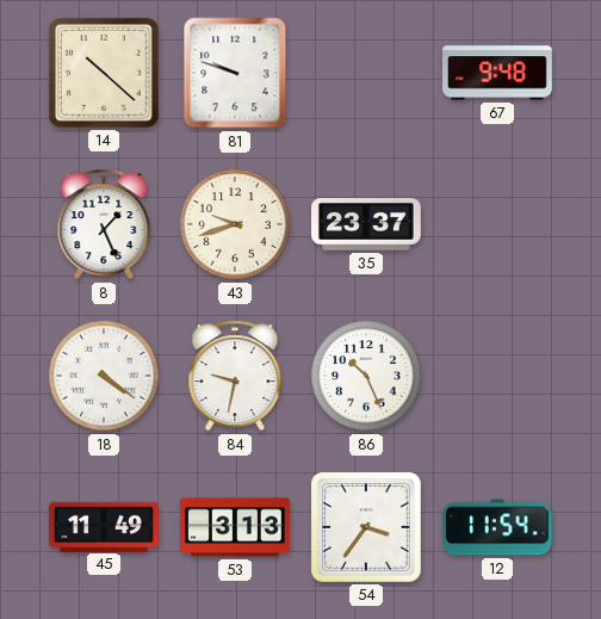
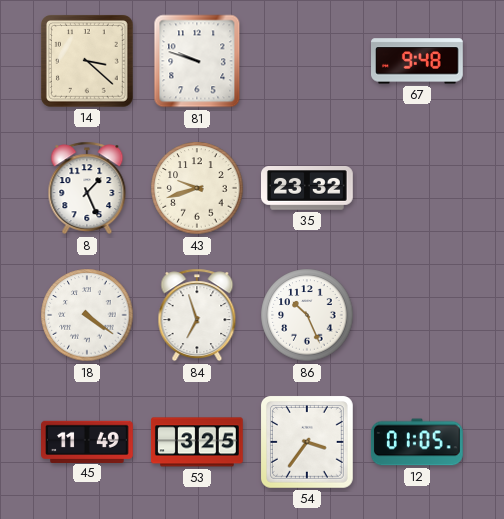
14: 10:22 -> 3:22 (87, 61)
35: 23:37 -> 23:32 (308, 189)
84: 9:32 -> 6:57 (197, 315)
53: 3:13 -> 3:25 (198, 442)
12: 11:54 -> 01:05 (417, 442)
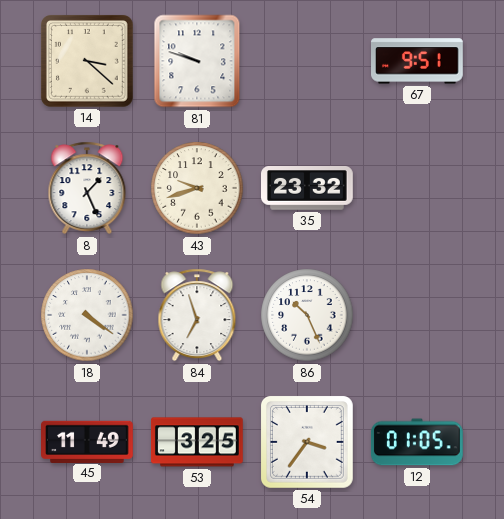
67: 9:48 -> 9:51 (418, 61)
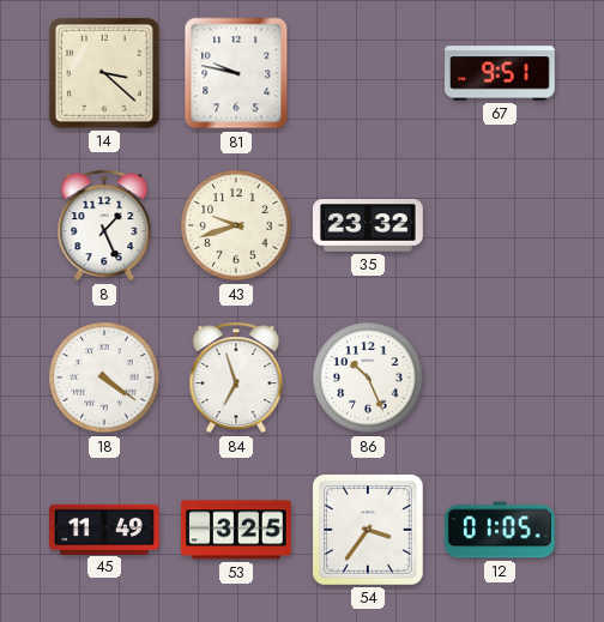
81: 9:48 -> 9:47 (236, 73)
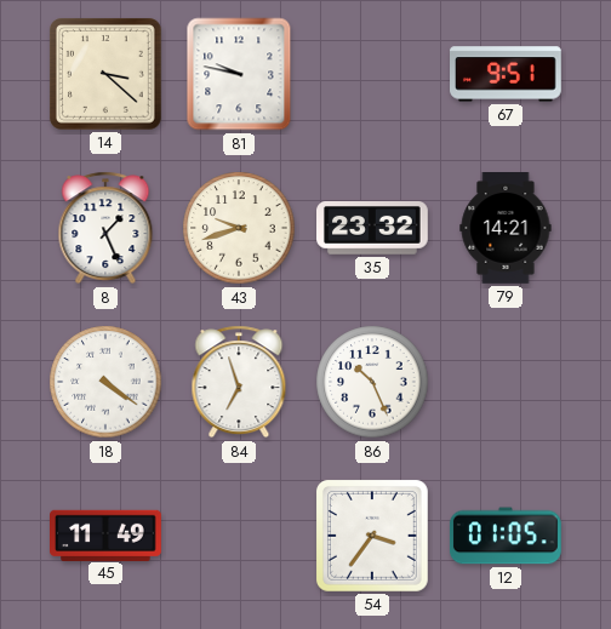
79: none -> 14:21 (506, 229)
53: 3:25 -> none (237, 530)
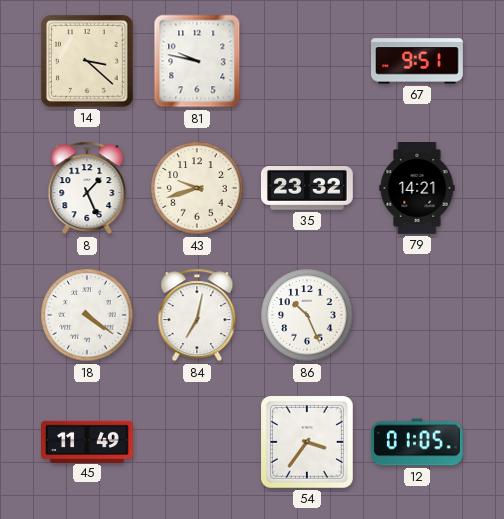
84: 6:57 -> 7:02 (197, 315)
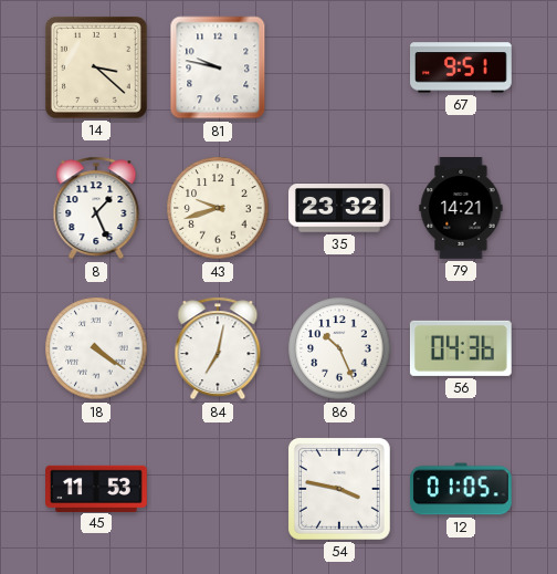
56: none -> 04:36 (461, 348)
45: 11:49 -> 11:53 (97, 488)
54: 3:36 -> 3:47 (339, 489)
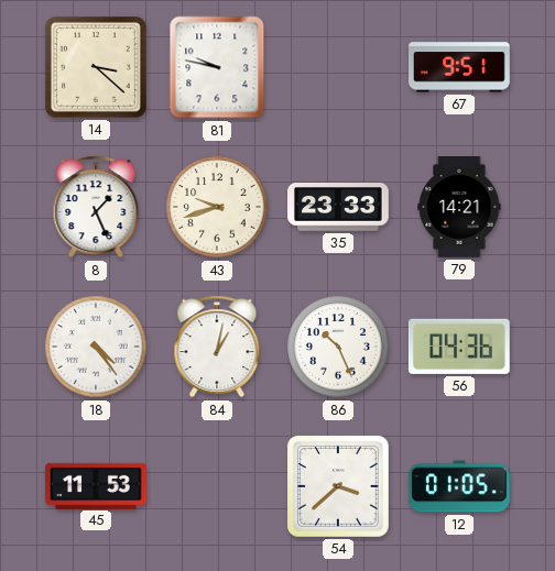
35: 23:32 -> 23:33 (339, 208)
18: 4:21 -> 4:24 (96, 347)
84: 7:02 -> 1:02 (217, 347)
54: 3:47 -> 3:38 (338, 486)
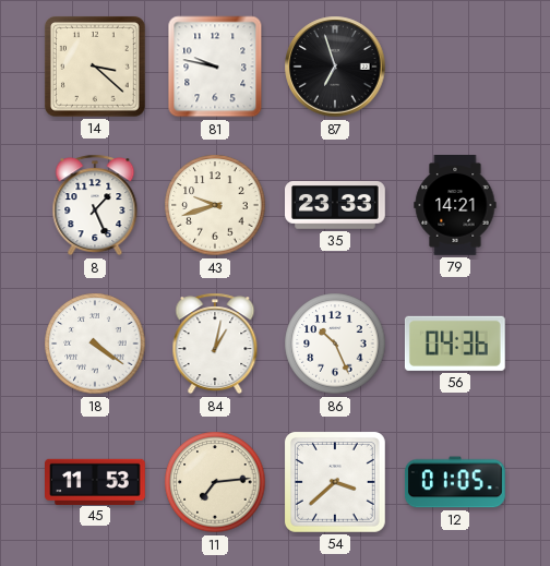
87: none -> 6:57 (335, 67)
67: 9:51 -> none (460, 67)
18: 4:24 -> 4:21 (95, 344)
11: none -> 7:14 (215, 482)
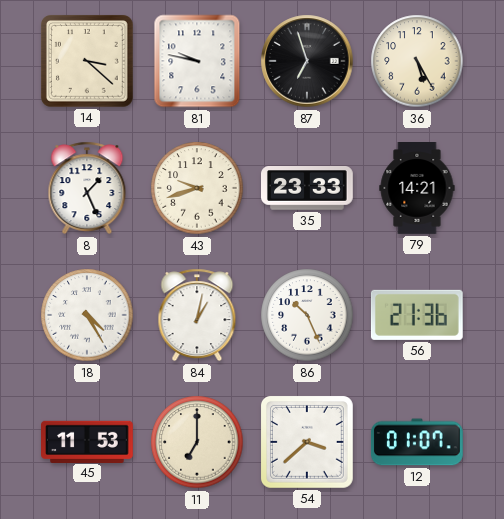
36: none -> 5:25 (417, 61)
18: 4:21 -> 4:25 (87, 315)
56: 04:36 -> 21:36 (417, 315)
11: 7:14 -> 7:00 (197, 442)
12: 01:05 -> 01:07 (417, 442)
